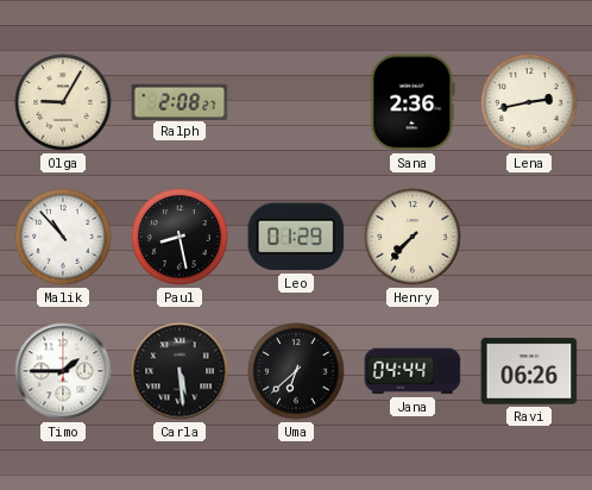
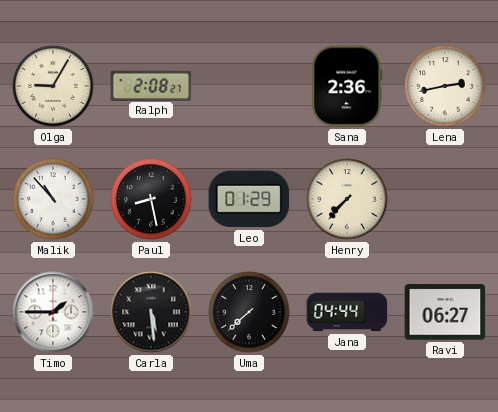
Uma: 6:38 -> 7:38 (249, 312)
Ravi: 06:26 -> 06:27 (445, 312)
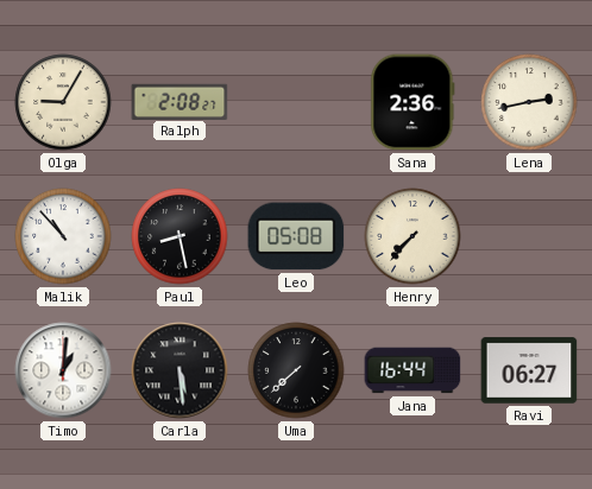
Leo: 01:29 -> 05:08 (296, 236)
Timo: 1:45 -> 1:01 (63, 370)
Jana: 04:44 -> 16:44 (412, 370)
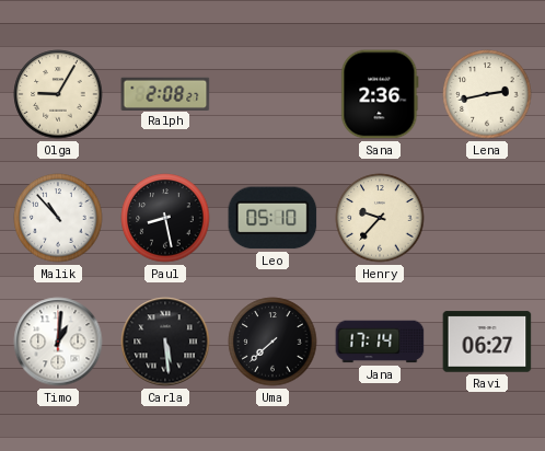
Leo: 05:08 -> 05:10 (272, 218)
Henry: 7:37 -> 9:37 (380, 218)
Jana: 16:44 -> 17:14 (380, 342)
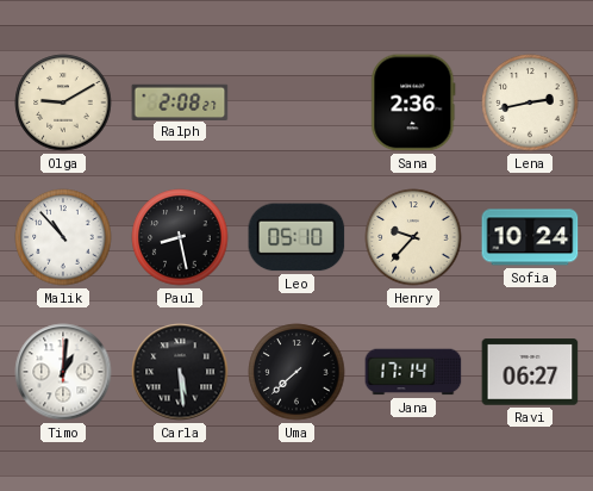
Olga: 9:05 -> 9:10 (63, 102)
Sofia: none -> 10:24 (530, 237)
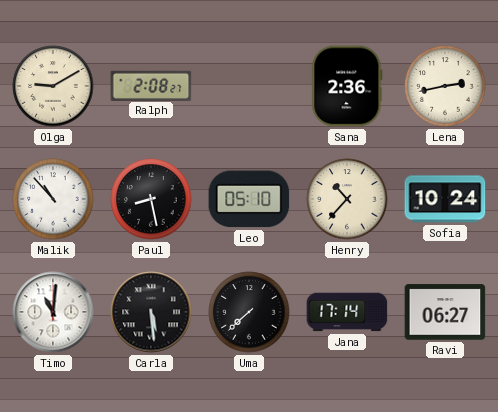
Henry: 9:37 -> 10:37 (347, 199)
Timo: 1:01 -> 11:01 (53, 312)
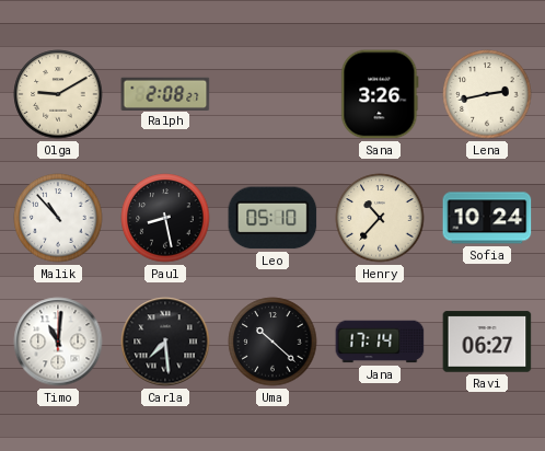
Sana: 2:36 -> 3:26 (380, 94)
Carla: 5:29 -> 7:29 (165, 342)
Uma: 7:38 -> 10:22 (272, 342)
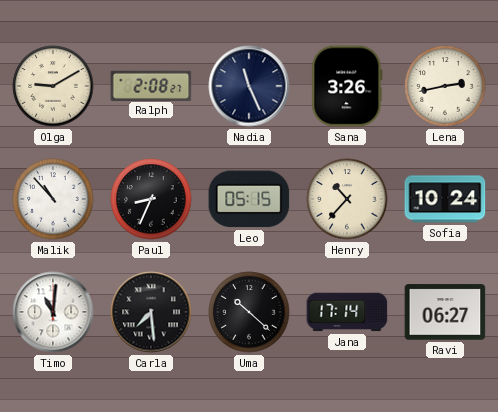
Nadia: none -> 11:26 (249, 86)
Paul: 8:28 -> 8:34 (151, 199)
Leo: 05:10 -> 05:15 (249, 199)
